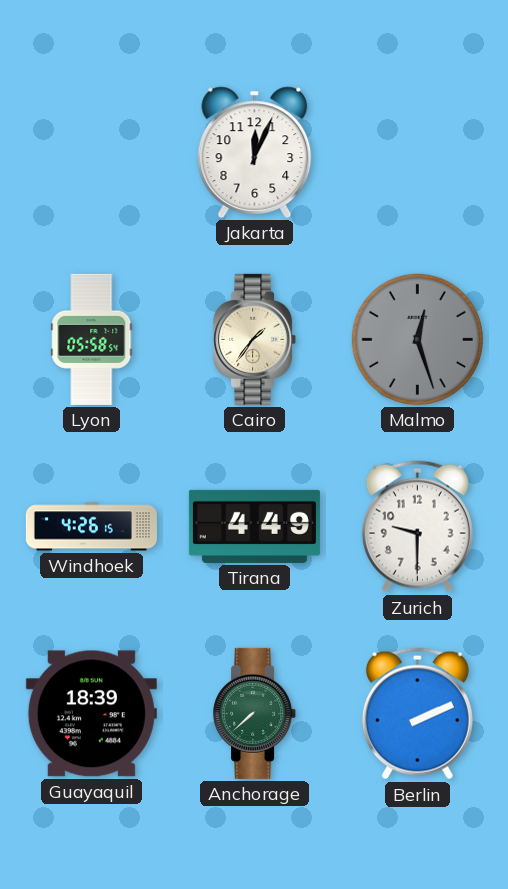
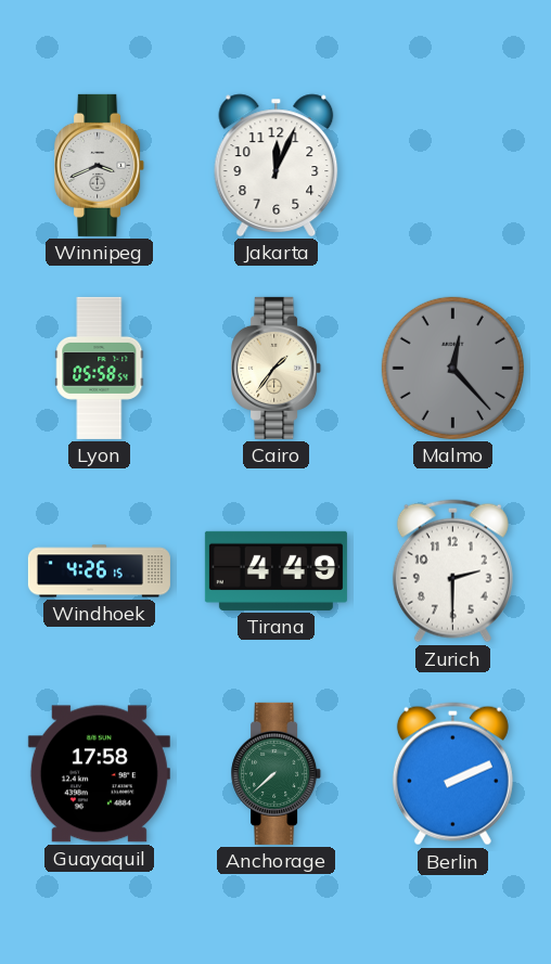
Winnipeg: none -> 3:41 (100, 165)
Malmo: 12:27 -> 12:23 (452, 368)
Zurich: 9:30 -> 2:30 (452, 571)
Guayaquil: 18:39 -> 17:58 (99, 774)
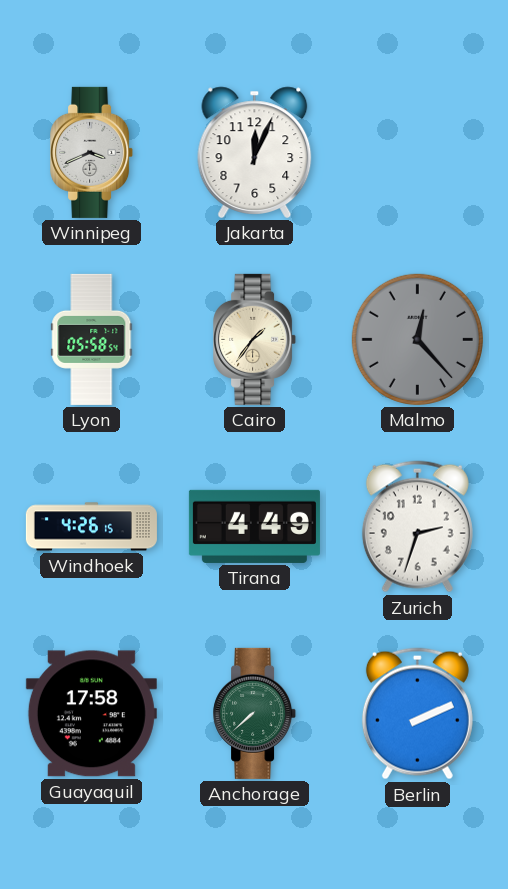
Zurich: 2:30 -> 2:33 (417, 527)
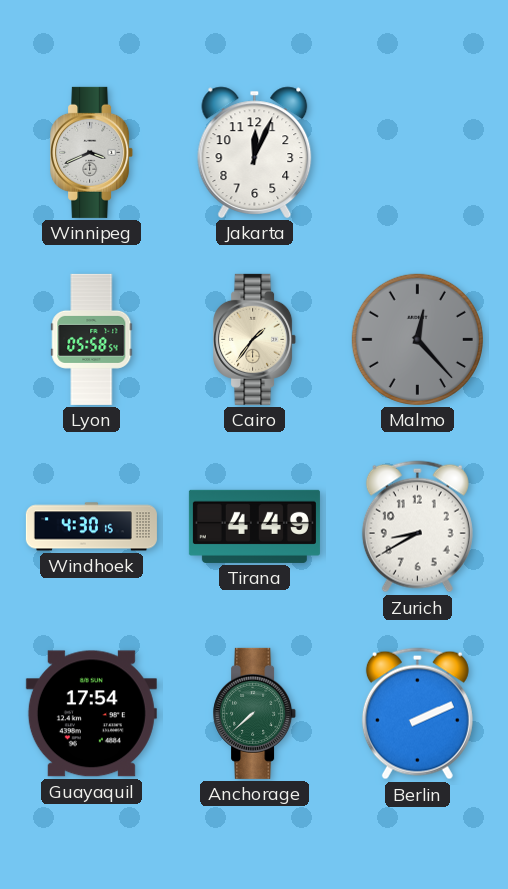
Windhoek: 4:26 -> 4:30 (91, 527)
Zurich: 2:33 -> 8:40 (417, 527)
Guayaquil: 17:58 -> 17:54 (91, 714)
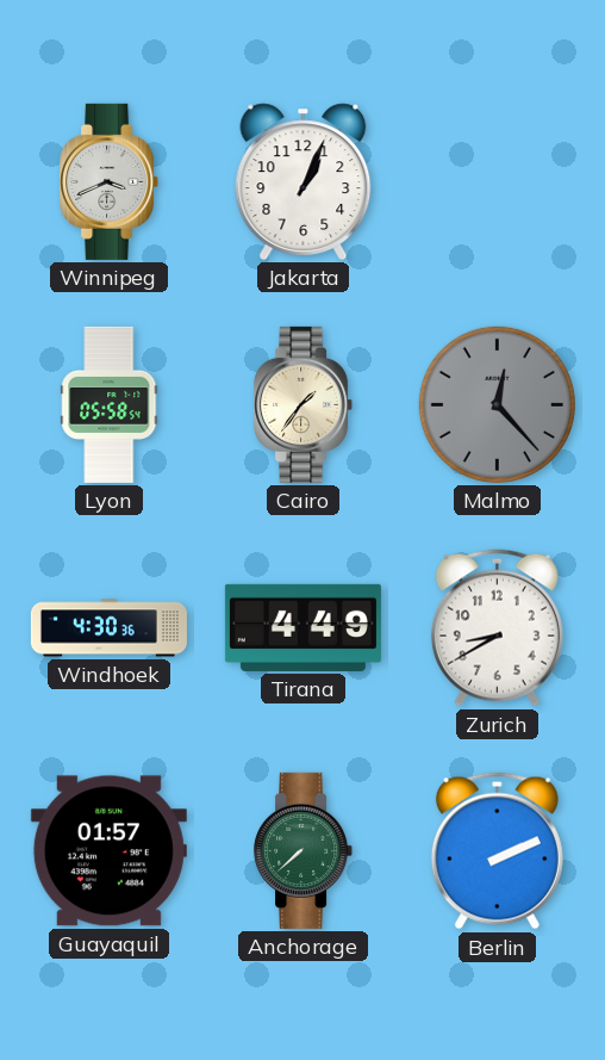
Jakarta: 12:04 -> 1:04 (304, 181)
Windhoek: 4:30:15 -> 4:30:36 (108, 628)
Guayaquil: 17:54 -> 01:57 (108, 851)
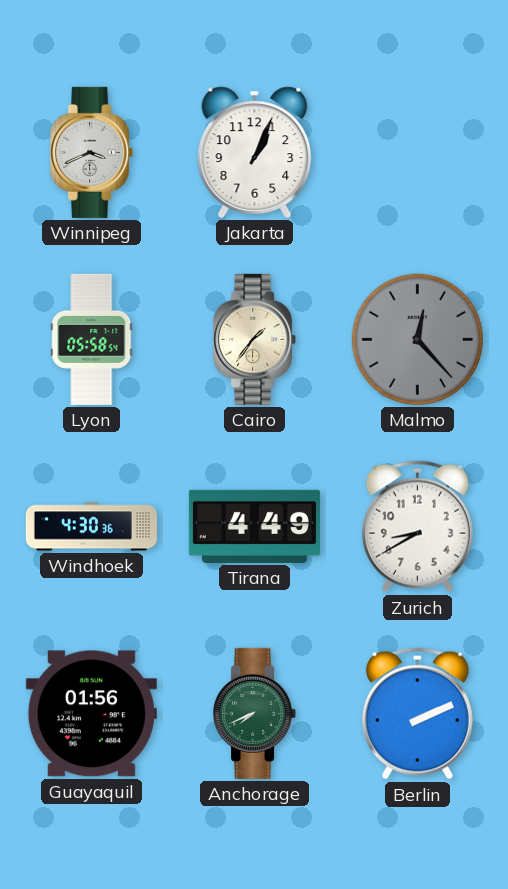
Guayaquil: 01:57 -> 01:56 (91, 714)
Anchorage: 7:38 -> 7:41 (255, 713)
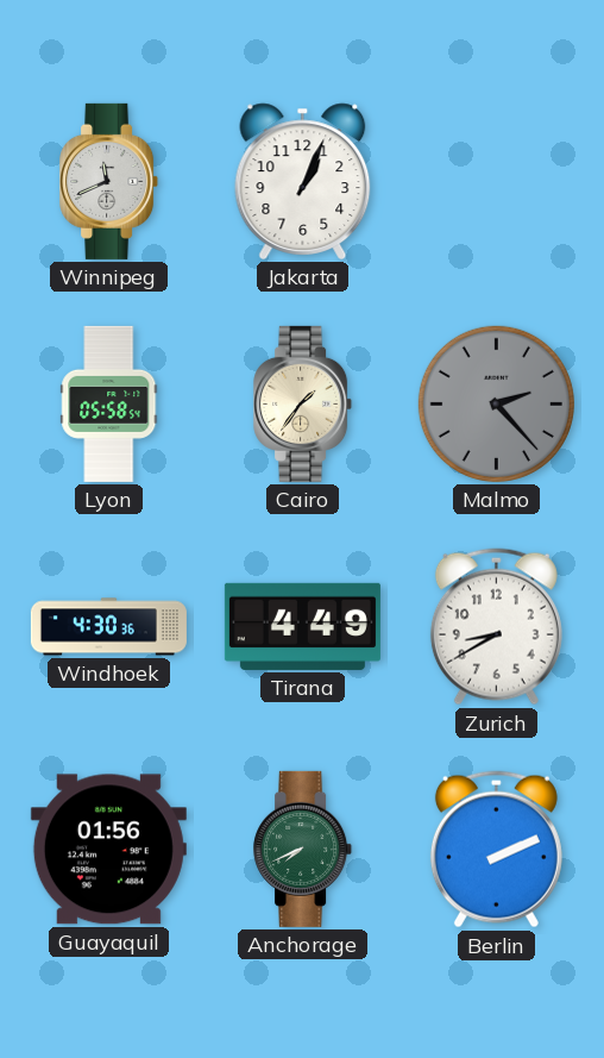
Winnipeg: 3:41 -> 11:41 (109, 181)
Malmo: 12:23 -> 2:23 (496, 403)
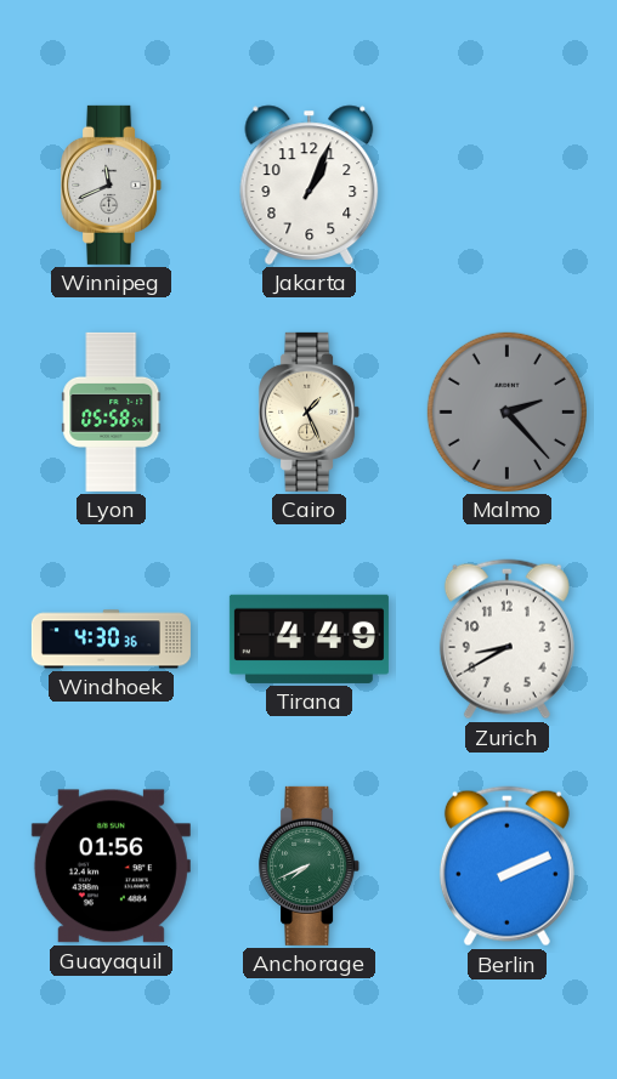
Cairo: 1:36 -> 1:26 (310, 411)
